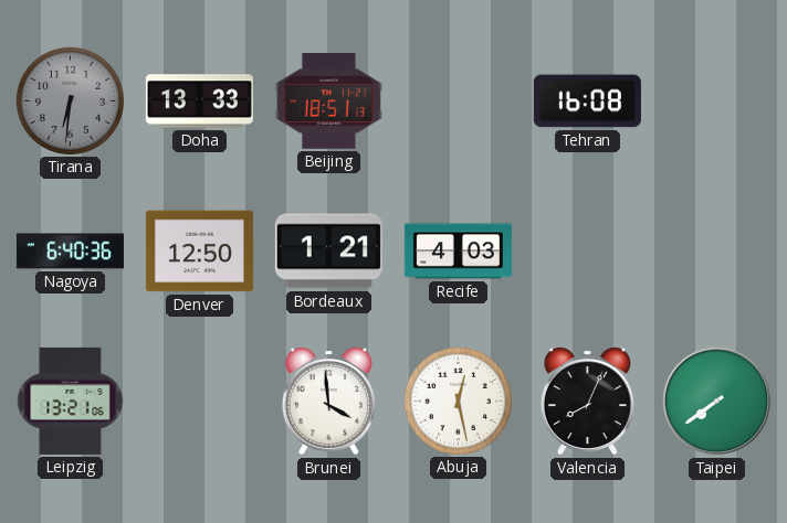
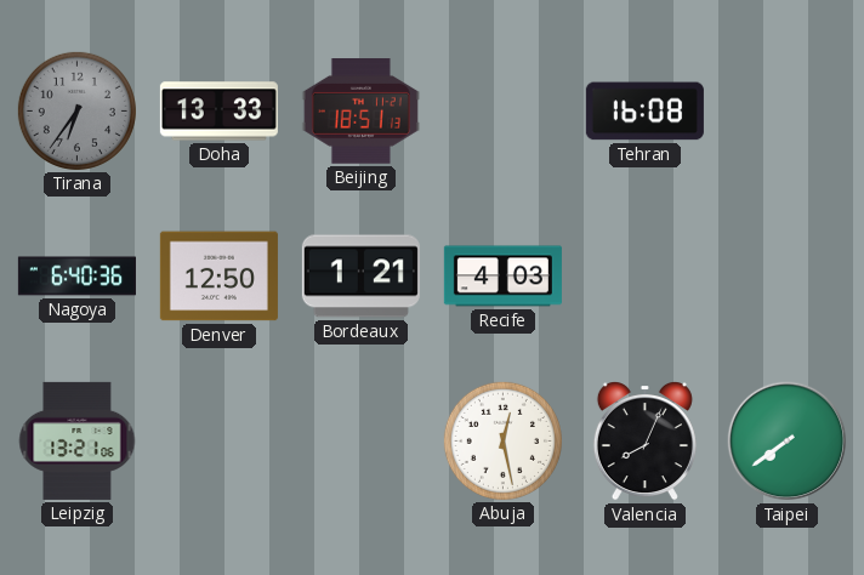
Tirana: 6:31 -> 6:36 (76, 110)
Brunei: 3:59 -> none (328, 402)
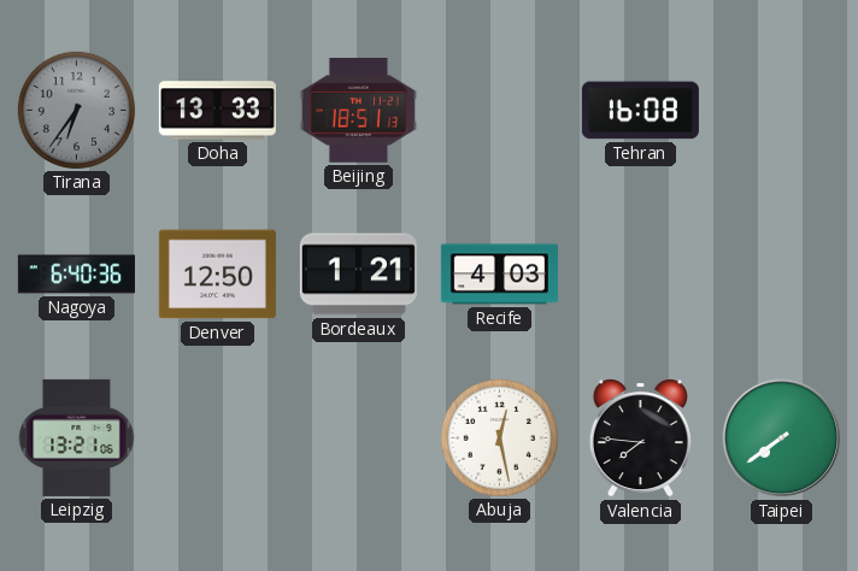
Valencia: 8:04 -> 7:46 (640, 438)
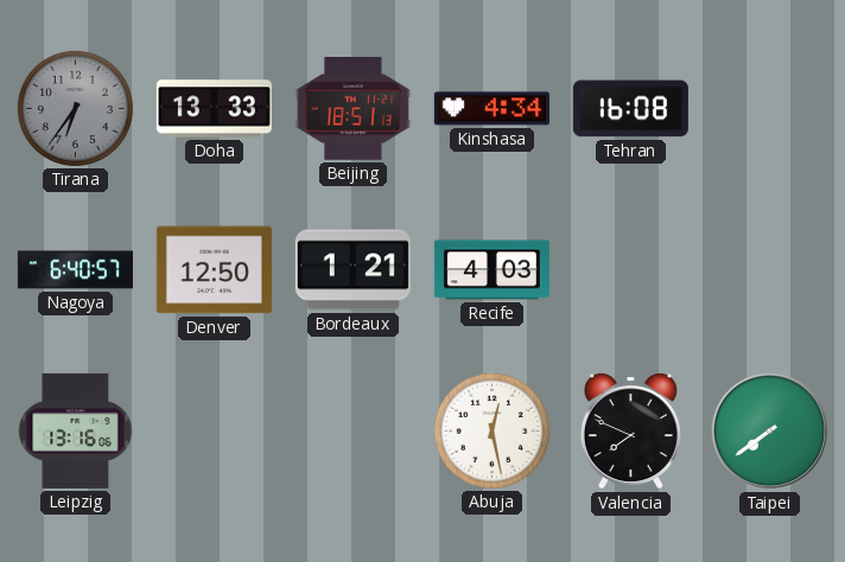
Kinshasa: none -> 4:34 (491, 109)
Nagoya: 6:40:36 -> 6:40:57 (75, 270)
Leipzig: 13:21 -> 13:16 (76, 430)
Valencia: 7:46 -> 7:49 (630, 432)
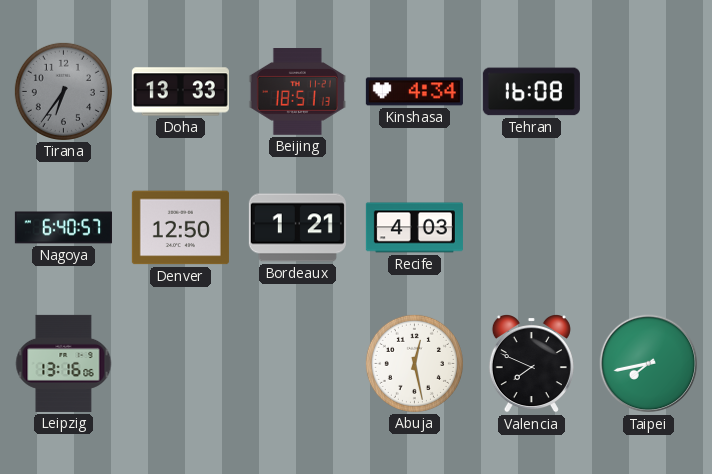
Taipei: 7:39 -> 7:43 (649, 364)
